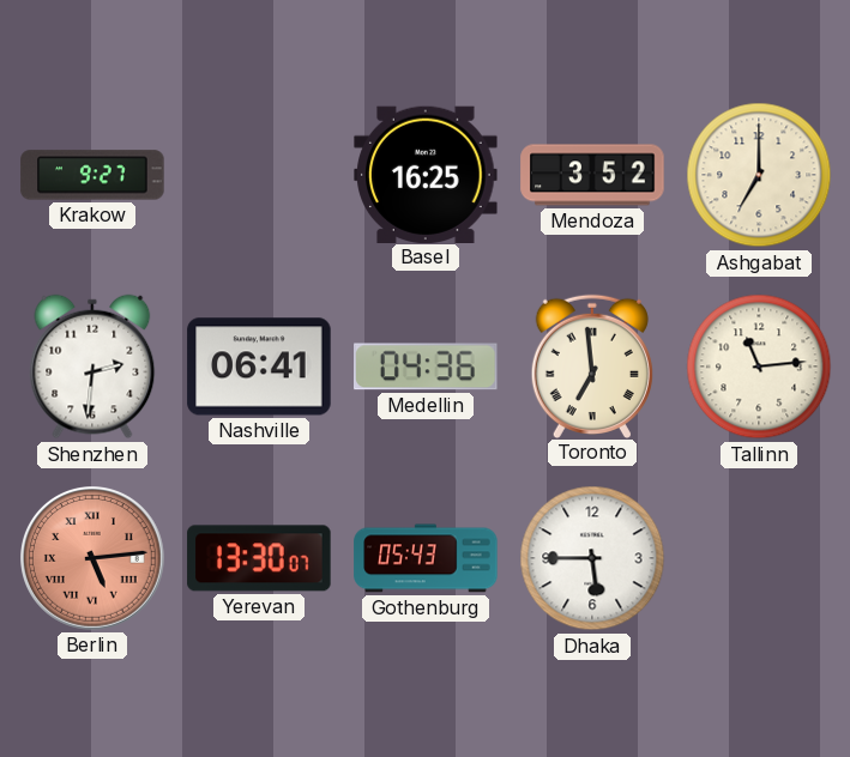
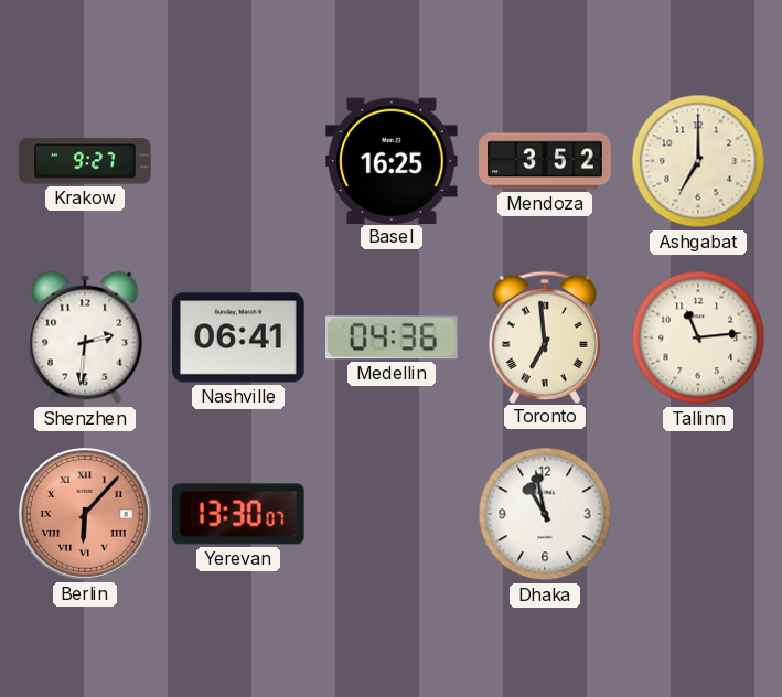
Berlin: 5:14 -> 6:07 (86, 515)
Gothenburg: 05:43 -> none (426, 558)
Dhaka: 5:45 -> 10:58 (545, 514)
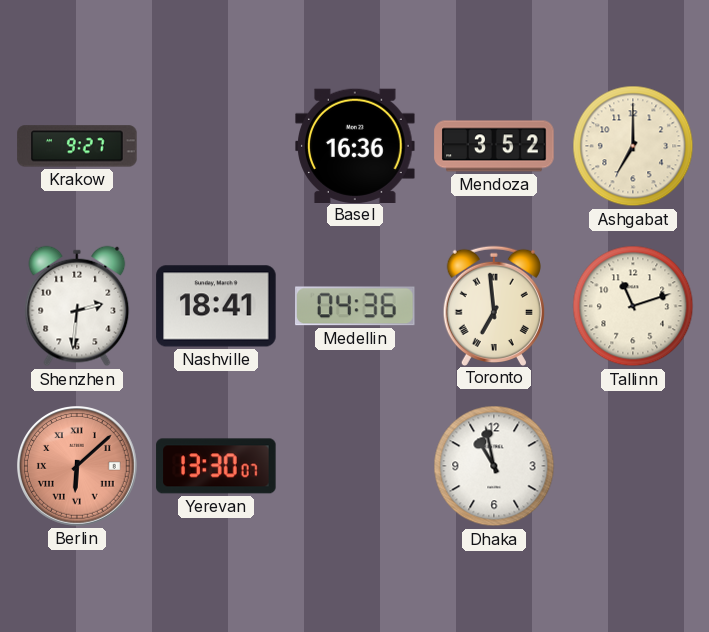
Basel: 16:25 -> 16:36 (355, 145)
Nashville: 06:41 -> 18:41 (216, 306)
Tallinn: 11:14 -> 11:12 (633, 306)
Berlin: 6:07 -> 6:08 (78, 467)
